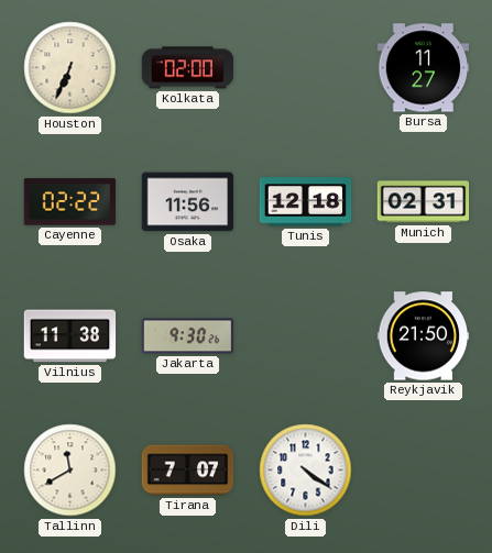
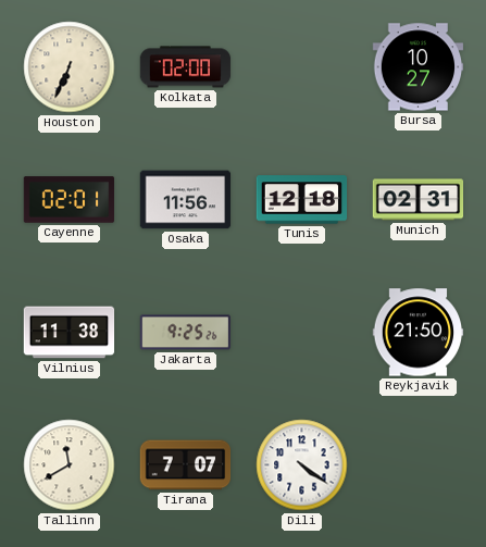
Bursa: 11:27 -> 10:27 (419, 67)
Cayenne: 02:22 -> 02:01 (70, 200)
Jakarta: 9:30 -> 9:25 (186, 333)
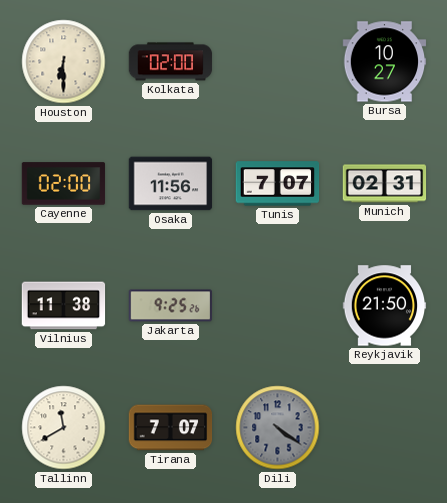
Houston: 6:34 -> 6:30 (64, 62)
Cayenne: 02:01 -> 02:00 (64, 184)
Tunis: 12:18 -> 7:07 (278, 184)
Dili dial: white -> grey (278, 428)
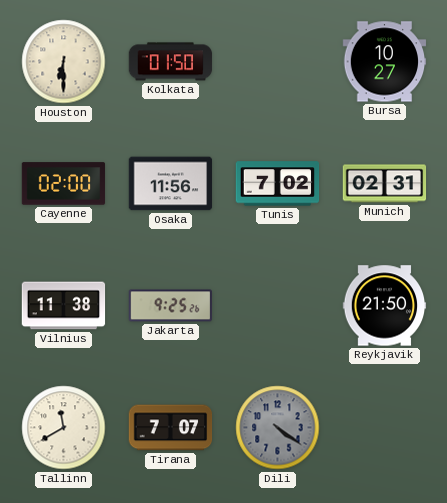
Kolkata: 02:00 -> 01:50 (171, 62)
Tunis: 7:07 -> 7:02 (278, 184)
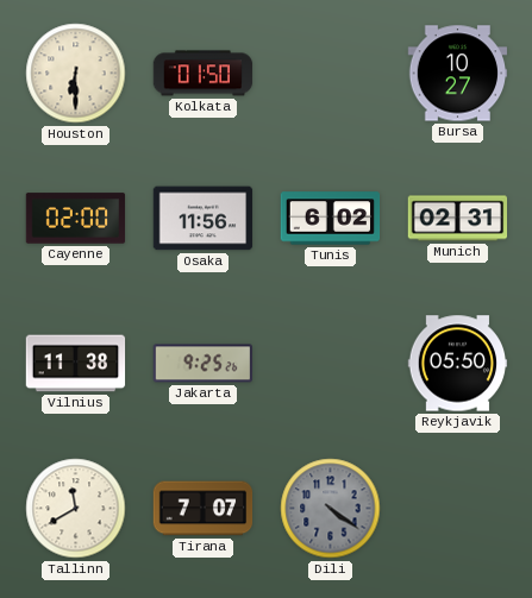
Tunis: 7:02 -> 6:02 (331, 219)
Reykjavik: 21:50 -> 05:50 (458, 364)
